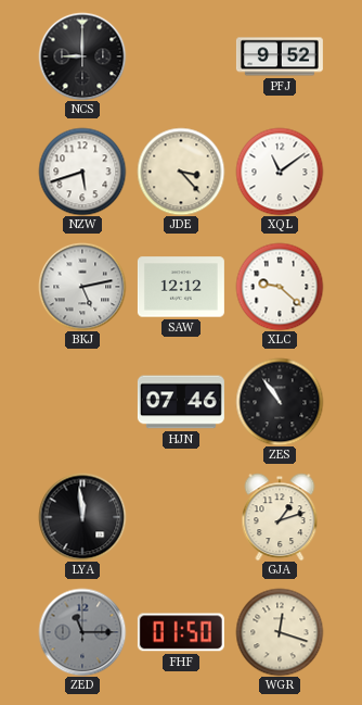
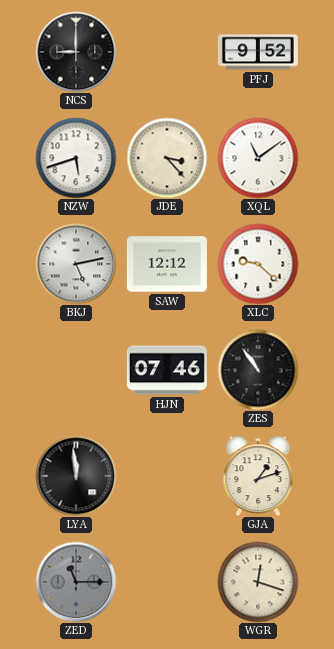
FHF: 01:50 -> none (181, 632)
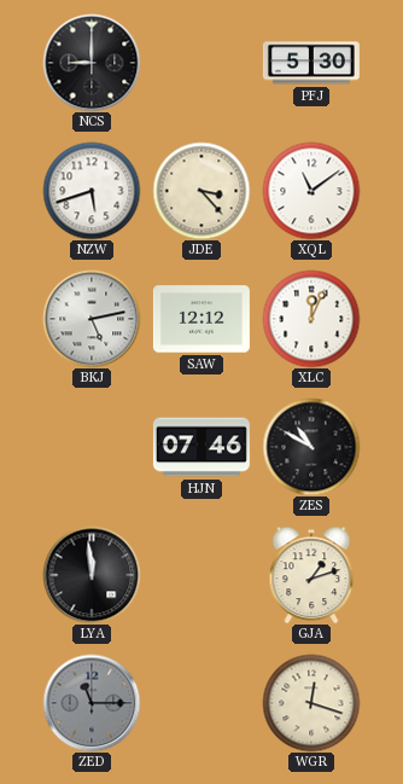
PFJ: 9:52 -> 5:30 (311, 63)
XLC: 9:22 -> 12:04 (311, 319)
ZES: 10:54 -> 10:50 (311, 447)
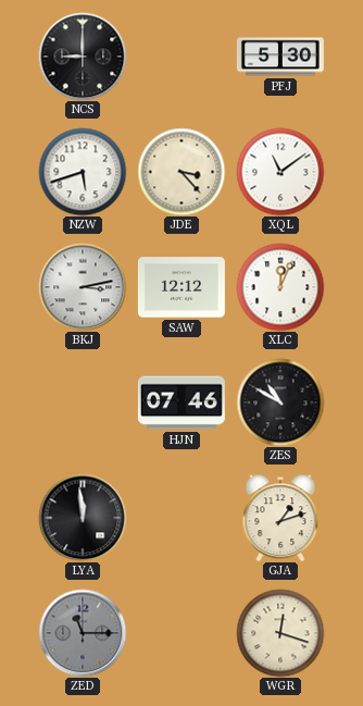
BKJ: 5:13 -> 3:13 (83, 287)
